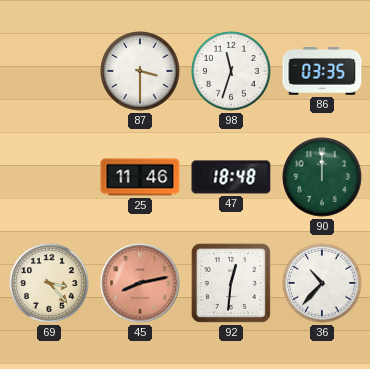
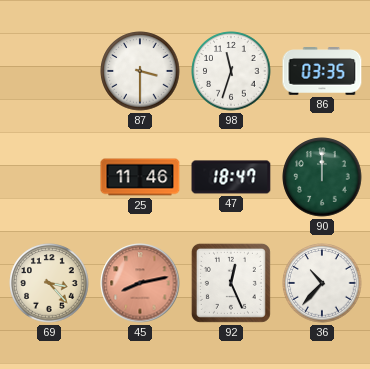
47: 18:48 -> 18:47 (231, 177)
92: 12:31 -> 12:26 (231, 283)
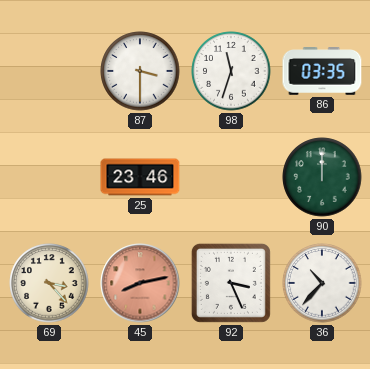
25: 11:46 -> 23:46 (140, 177)
47: 18:47 -> none (231, 177)
92: 12:26 -> 3:26 (231, 283)
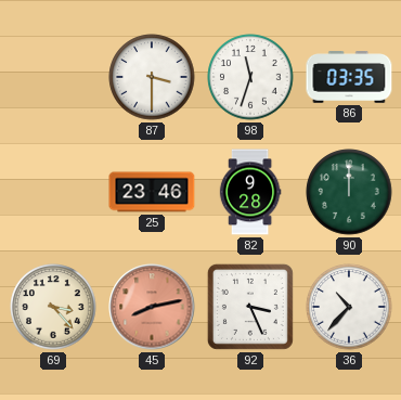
82: none -> 9:28 (250, 192)
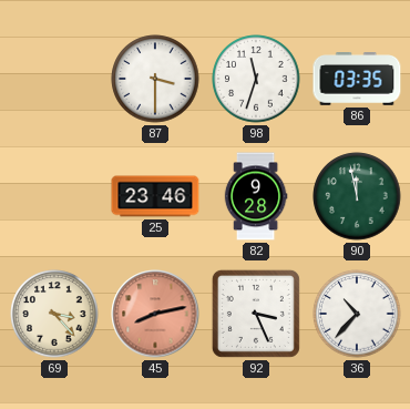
90: 12:00 -> 11:58 (357, 196)
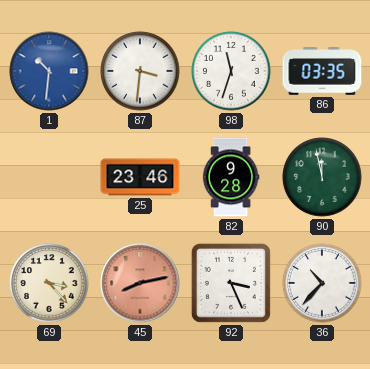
1: none -> 10:31 (49, 71)
87: 3:30 -> 3:31 (140, 71)
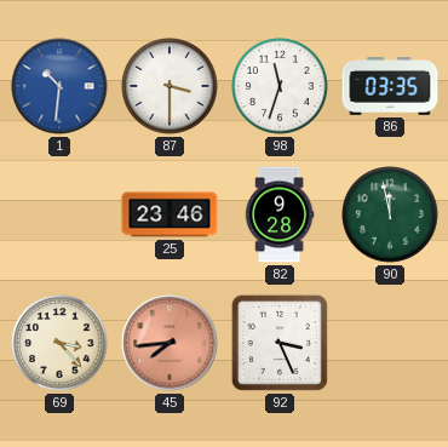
87: 3:31 -> 3:30 (170, 86)
45: 8:13 -> 7:44 (170, 343)
36: 10:37 -> none (322, 283)
